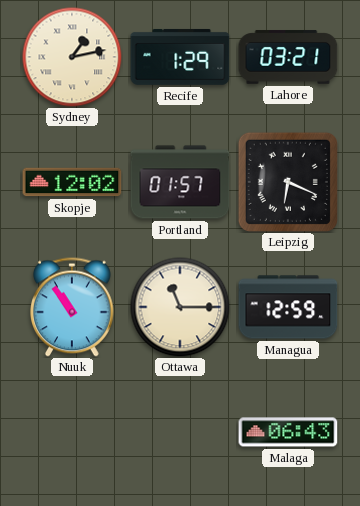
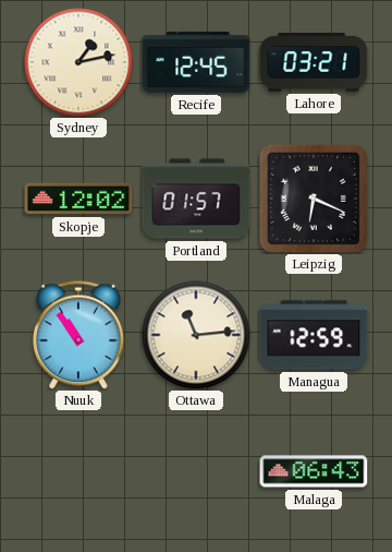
Recife: 1:29 -> 12:45 (196, 62)
Ottawa: 11:15 -> 11:14 (196, 335)
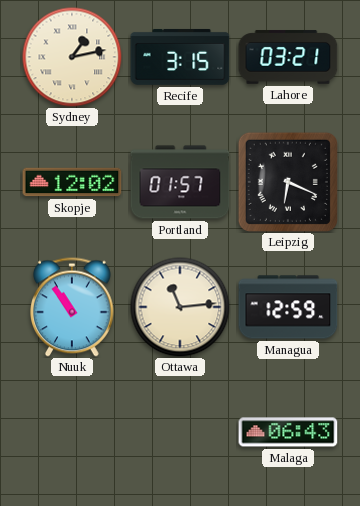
Recife: 12:45 -> 3:15 (180, 57)
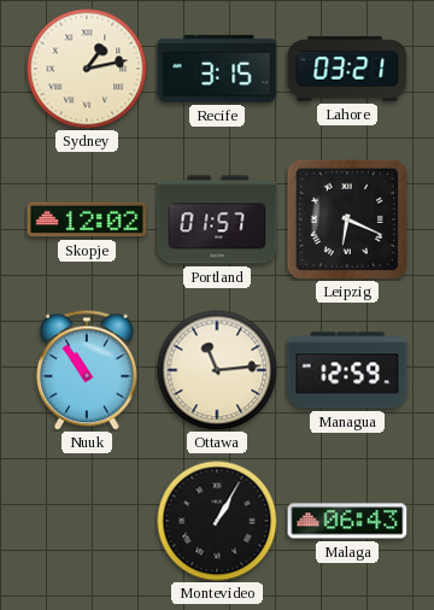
Montevideo: none -> 1:05 (217, 521)
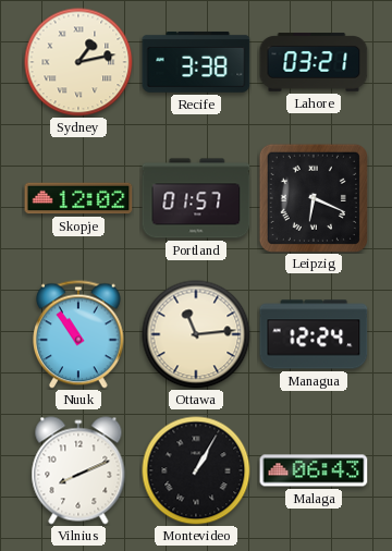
Recife: 3:15 -> 3:38 (196, 62)
Managua: 12:59 -> 12:24 (314, 334)
Vilnius: none -> 8:11 (78, 470)
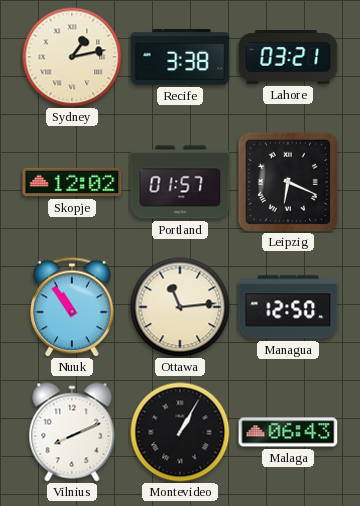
Managua: 12:24 -> 12:50 (288, 307)
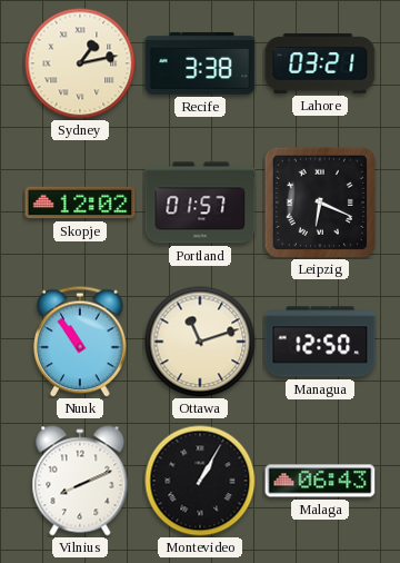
Ottawa: 11:14 -> 11:12 (200, 342)
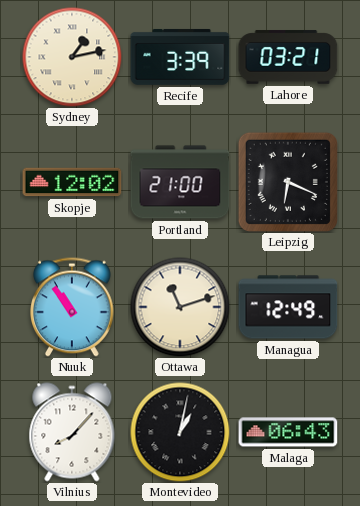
Recife: 3:38 -> 3:39 (180, 57)
Portland: 01:57 -> 21:00 (180, 182)
Managua: 12:50 -> 12:49 (288, 307)
Vilnius: 8:11 -> 8:07 (72, 432)
Montevideo: 1:05 -> 1:02 (180, 432)
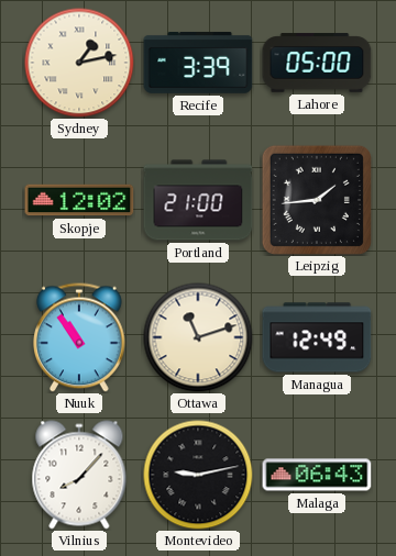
Lahore: 03:21 -> 05:00 (317, 63)
Leipzig: 6:19 -> 1:44 (317, 200)
Montevideo: 1:02 -> 9:13 (198, 475)
